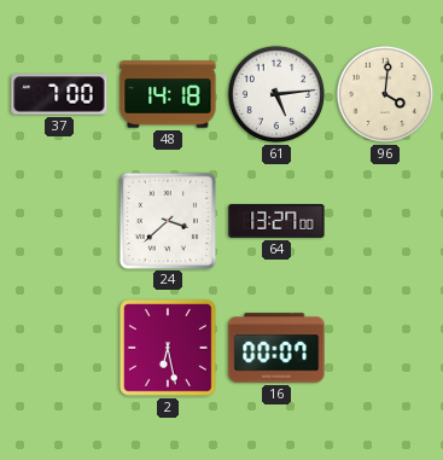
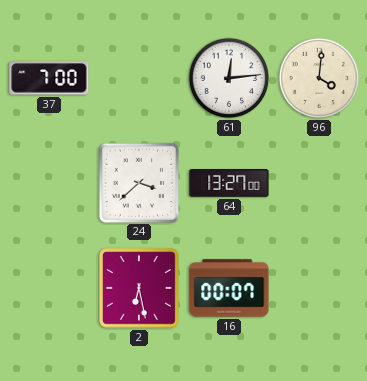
48: 14:18 -> none (168, 94)
61: 5:14 -> 12:14 (229, 78)
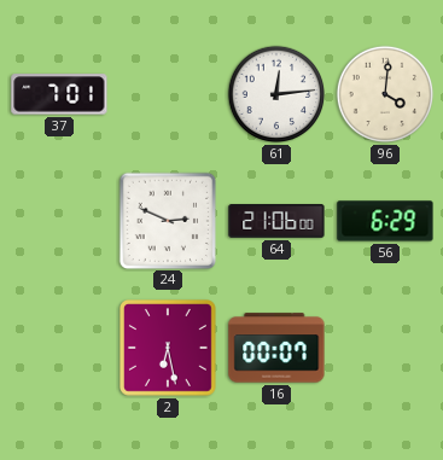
37: 7:00 -> 7:01 (59, 94)
24: 3:38 -> 2:49 (167, 220)
64: 13:27 -> 21:06 (276, 221)
56: none -> 6:29 (385, 221)
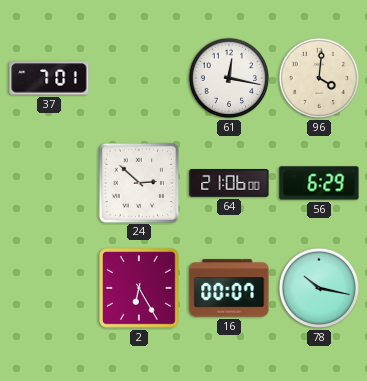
61: 12:14 -> 12:17 (229, 78)
24: 2:49 -> 2:52 (138, 182)
2: 6:28 -> 6:25 (140, 289)
78: none -> 10:17 (319, 288)
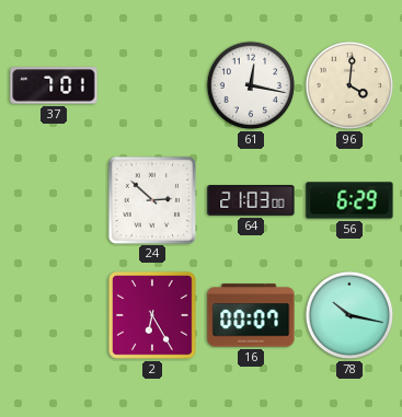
64: 21:06 -> 21:03 (251, 200)
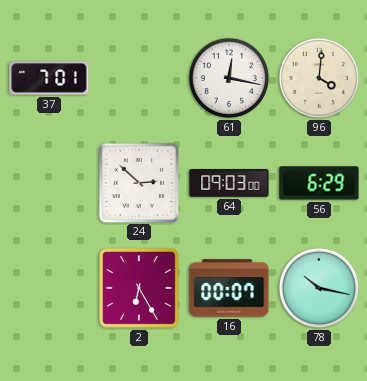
64: 21:03 -> 09:03 (229, 183)
